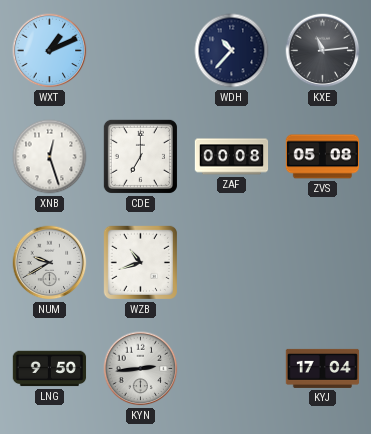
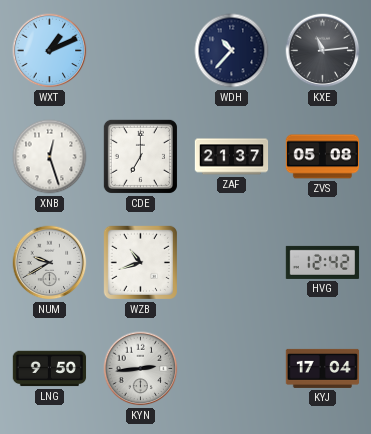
ZAF: 00:08 -> 21:37 (232, 157)
HVG: none -> 12:42 (323, 262)
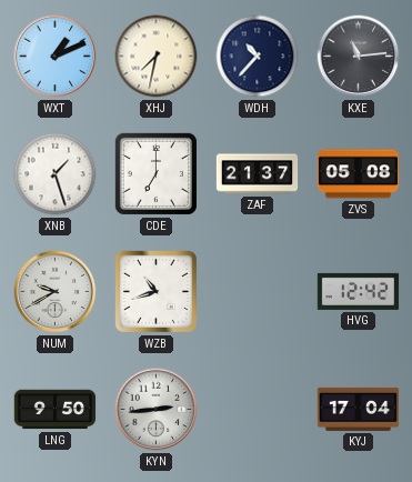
XHJ: none -> 7:32 (157, 57)
XNB: 12:27 -> 1:27 (56, 174)
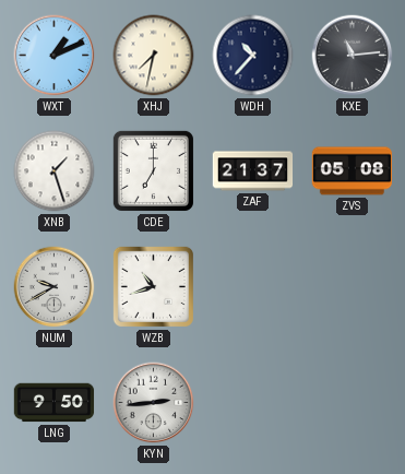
HVG: 12:42 -> none (359, 291)
KYJ: 17:04 -> none (359, 409)
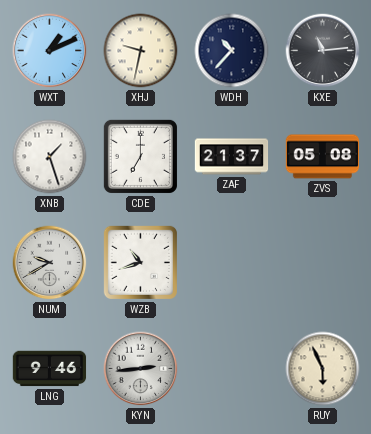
XHJ: 7:32 -> 9:32 (141, 51)
LNG: 9:50 -> 9:46 (50, 369)
RUY: none -> 5:56 (323, 369)
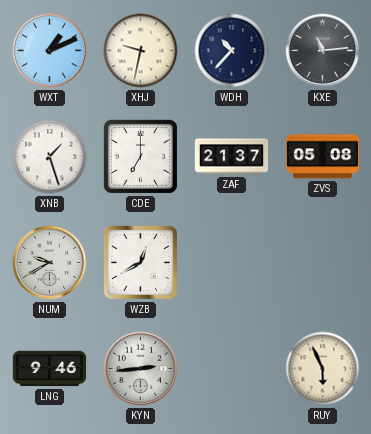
WZB: 10:42 -> 12:40 (140, 262)
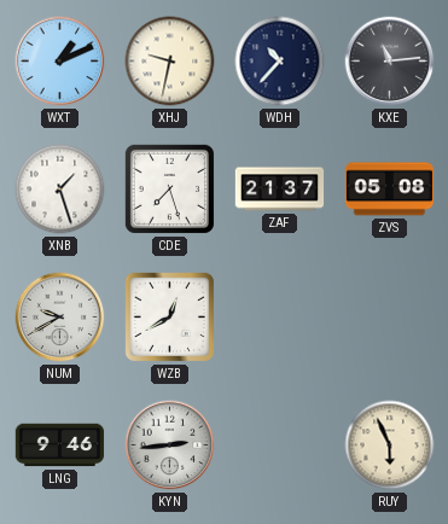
CDE: 7:00 -> 7:27 (169, 188)
